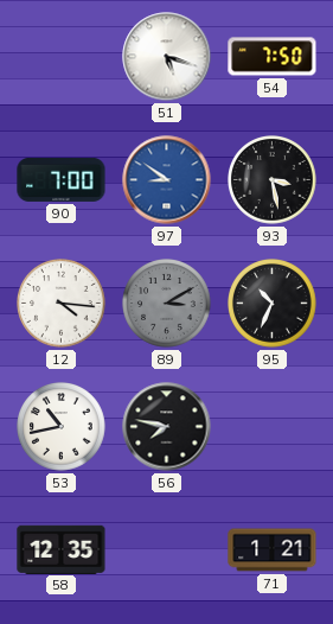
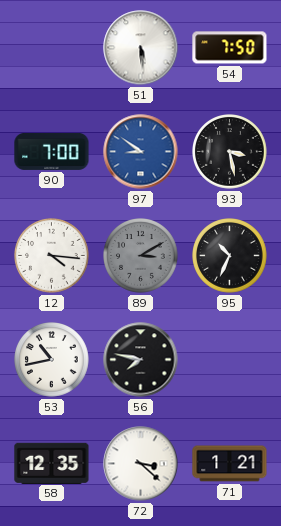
51: 5:18 -> 5:29 (141, 48)
72: none -> 3:22 (141, 464)
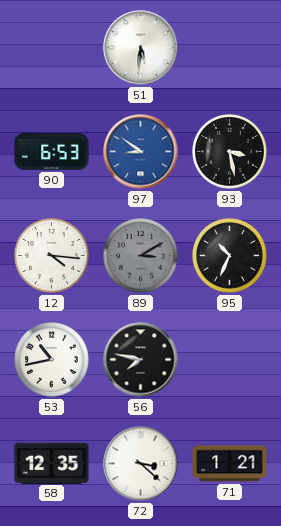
51: 5:29 -> 5:31 (141, 48)
54: 7:50 -> none (230, 48)
90: 7:00 -> 6:53 (52, 151)
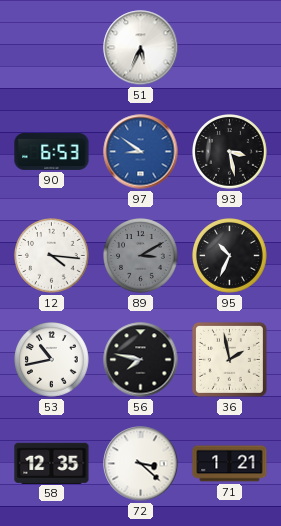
51: 5:31 -> 5:34 (141, 48)
36: none -> 1:58 (229, 359)
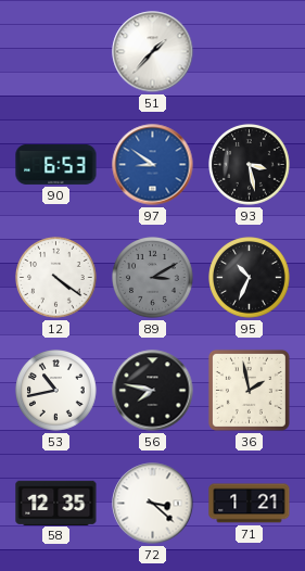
51: 5:34 -> 1:37 (153, 52)
12: 4:16 -> 4:21 (56, 278)
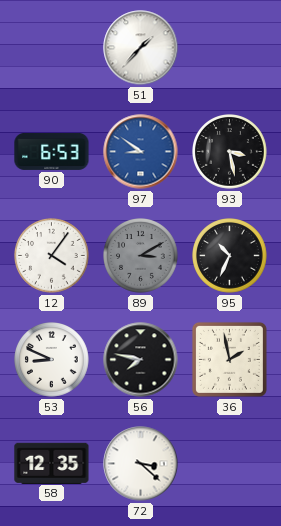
12: 4:21 -> 4:06 (52, 256)
53: 10:43 -> 8:49 (52, 360)
71: 1:21 -> none (250, 504)
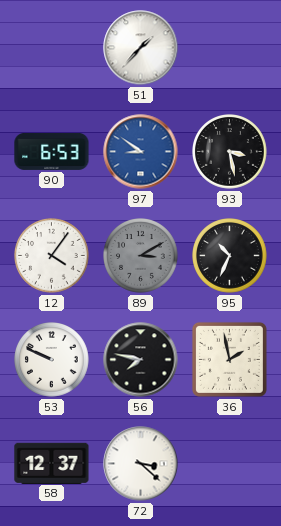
53: 8:49 -> 9:49 (52, 360)
58: 12:35 -> 12:37 (52, 463)
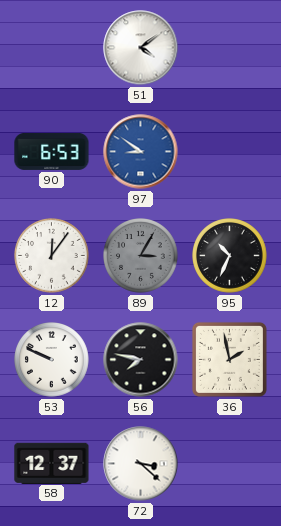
51: 1:37 -> 4:09 (141, 48)
93: 3:28 -> none (230, 152)
12: 4:06 -> 12:06 (52, 256)
89: 3:10 -> 3:05 (141, 256)
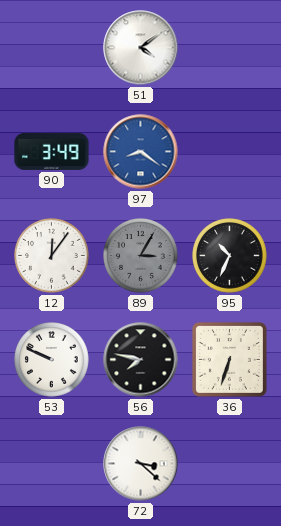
90: 6:53 -> 3:49 (52, 151)
97: 8:51 -> 8:21 (141, 152)
36: 1:58 -> 6:33 (229, 359)
58: 12:37 -> none (52, 463)
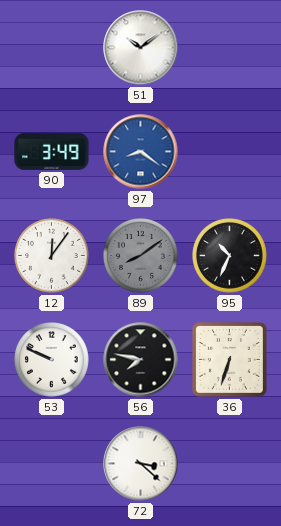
51: 4:09 -> 10:09 (141, 48)
89: 3:05 -> 8:09 (141, 256)
